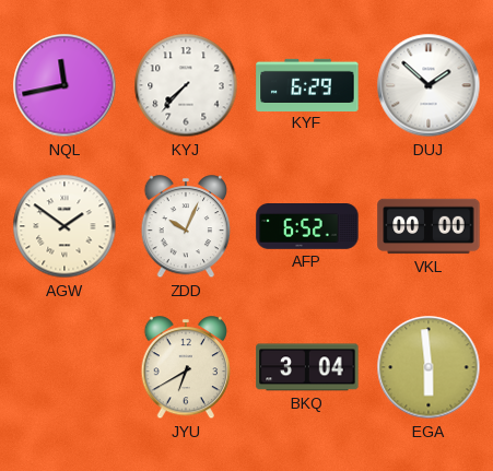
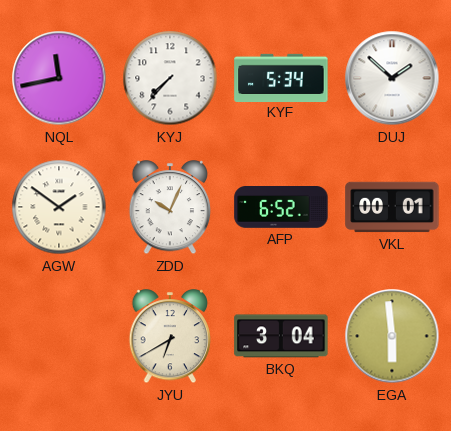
KYF: 6:29 -> 5:34 (281, 77)
VKL: 00:00 -> 00:01 (392, 207)
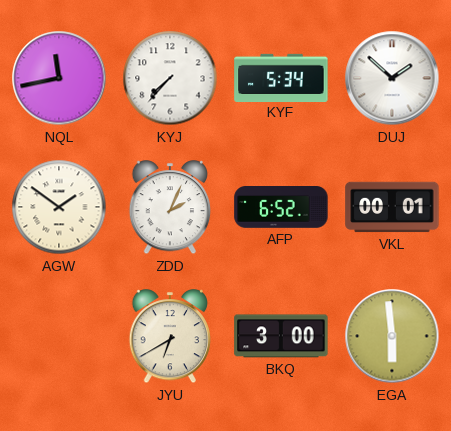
ZDD: 10:04 -> 2:04 (170, 208)
BKQ: 3:04 -> 3:00 (281, 336)
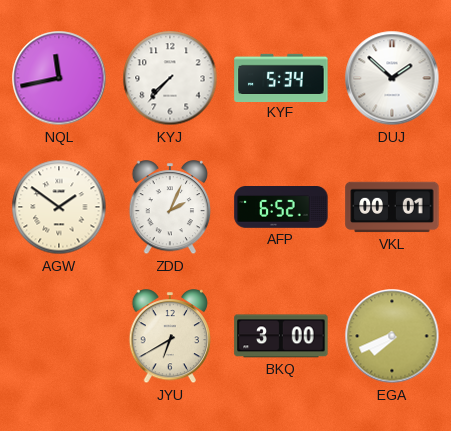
EGA: 5:59 -> 7:41 (392, 336)
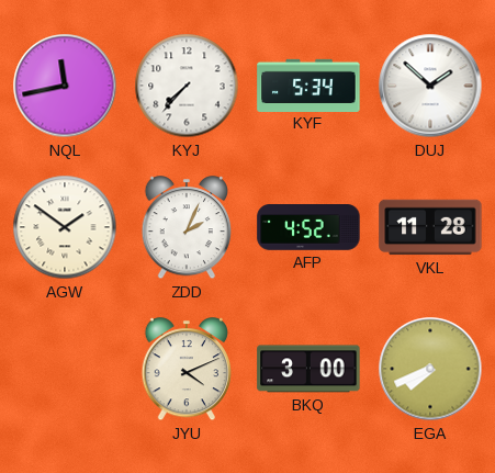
AFP: 6:52 -> 4:52 (308, 228)
VKL: 00:01 -> 11:28 (430, 227)
JYU: 6:40 -> 4:11 (187, 370)
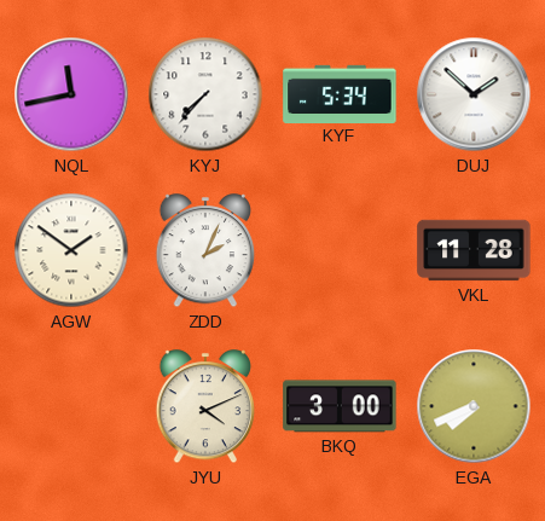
AFP: 4:52 -> none (308, 228)
